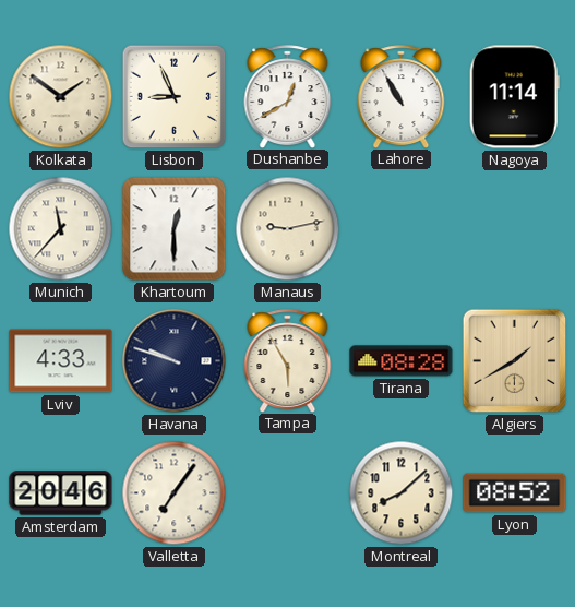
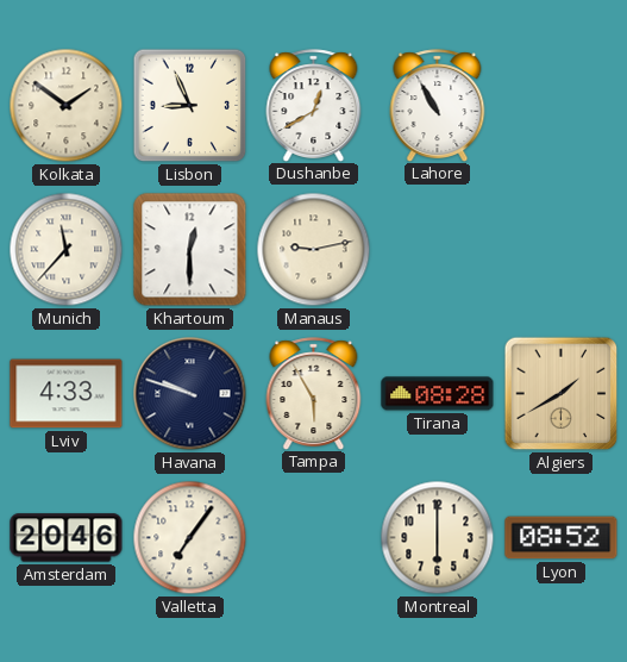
Nagoya: 11:14 -> none (514, 97)
Montreal: 8:08 -> 6:00 (438, 538)
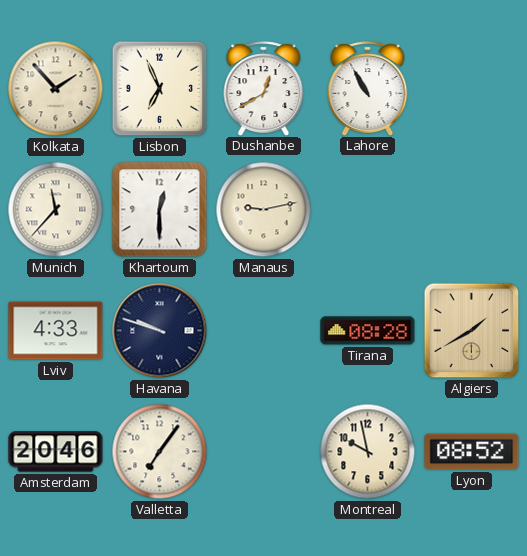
Kolkata: 1:51 -> 1:53 (56, 89)
Lisbon: 8:56 -> 6:56 (160, 89)
Tampa: 5:55 -> none (314, 393)
Montreal: 6:00 -> 9:58 (368, 452)
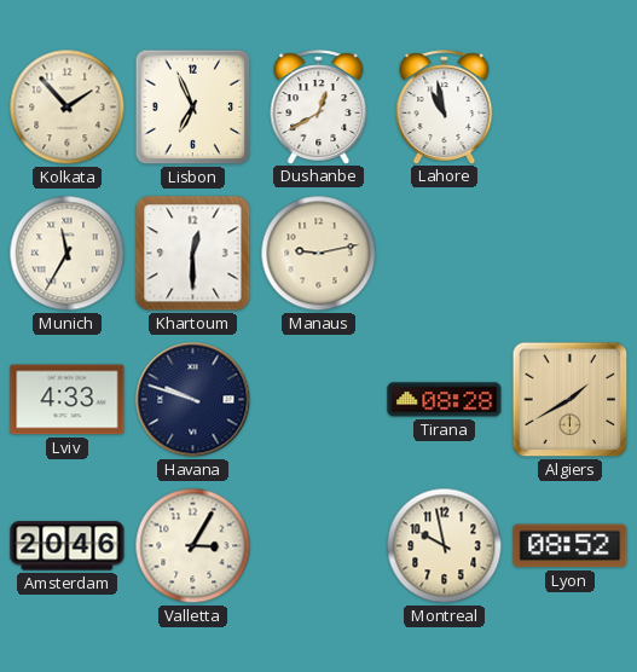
Lahore: 10:55 -> 10:58 (445, 106)
Munich: 11:37 -> 11:35 (68, 254)
Valletta: 7:06 -> 3:05 (193, 546)
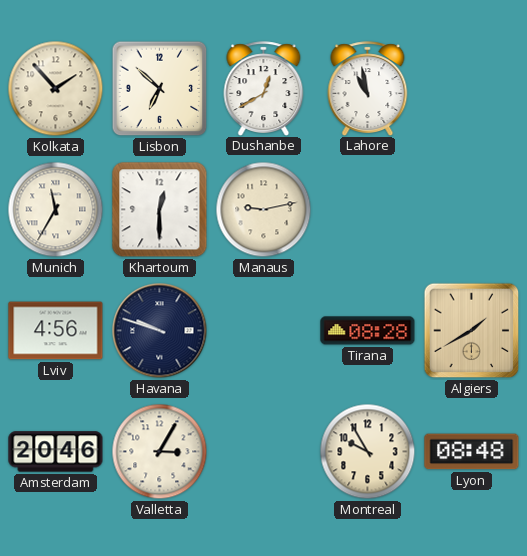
Lisbon: 6:56 -> 6:52 (160, 89)
Lviv: 4:33 -> 4:56 (56, 331)
Montreal: 9:58 -> 9:55 (368, 452)
Lyon: 08:52 -> 08:48 (472, 452)
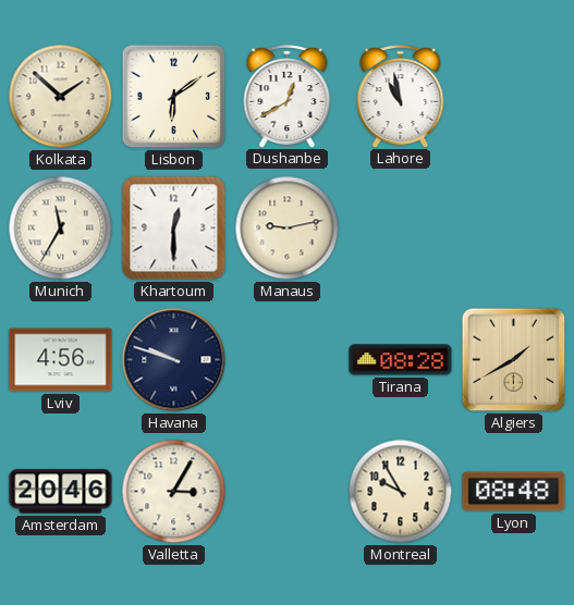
Kolkata: 1:53 -> 1:52 (61, 97)
Lisbon: 6:52 -> 6:09 (174, 97)
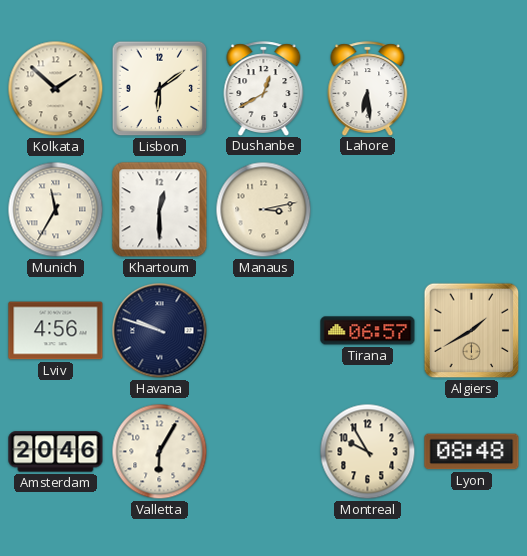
Lahore: 10:58 -> 6:29 (368, 88)
Manaus: 9:13 -> 3:13 (264, 210)
Tirana: 08:28 -> 06:57 (368, 331)
Valletta: 3:05 -> 6:05 (160, 452)
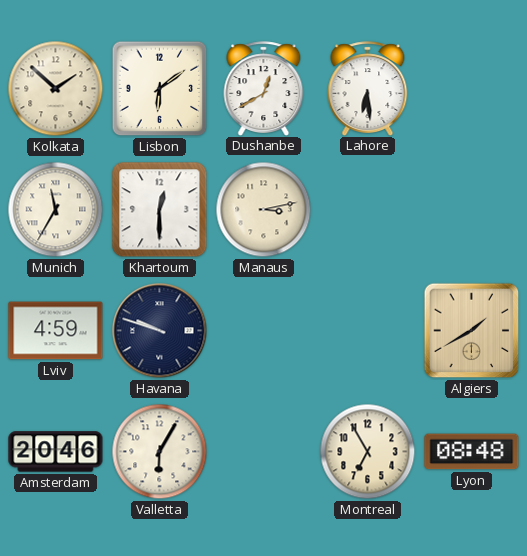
Lviv: 4:56 -> 4:59 (56, 331)
Tirana: 06:57 -> none (368, 331)
Montreal: 9:55 -> 6:55 (368, 452)
